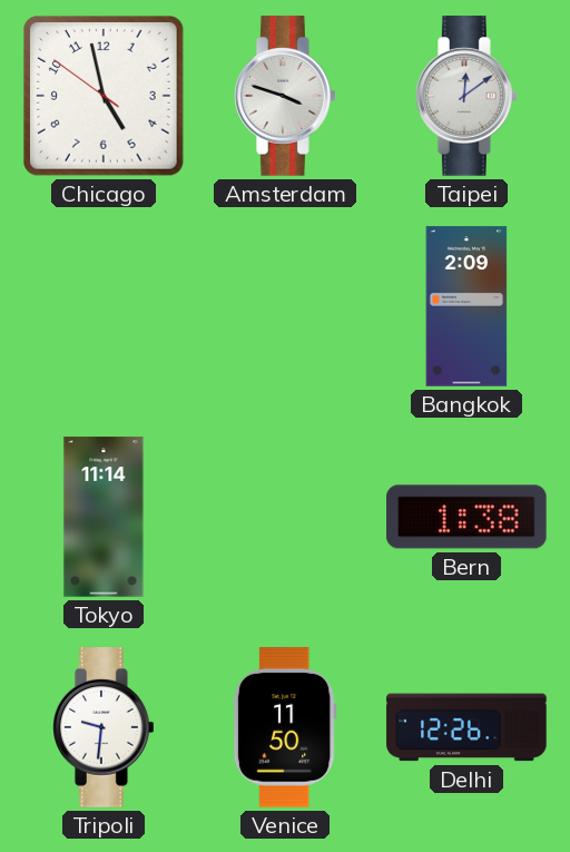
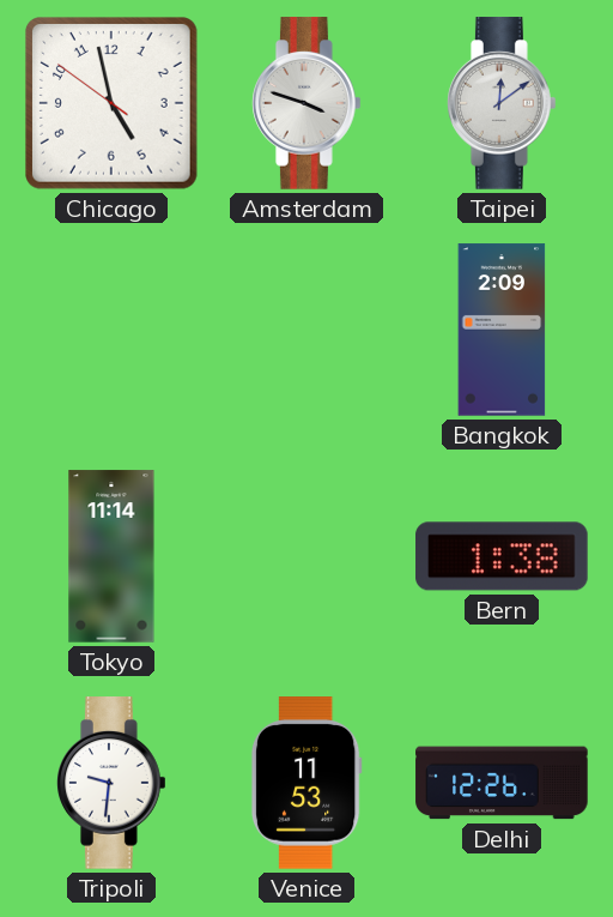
Venice: 11:50 -> 11:53 (306, 783)
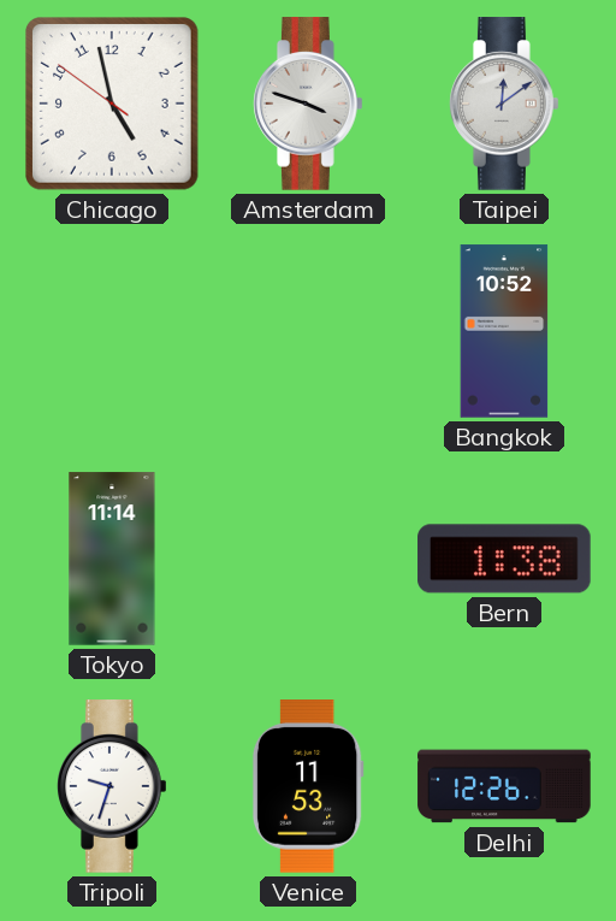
Bangkok: 2:09 -> 10:52 (504, 331)
Tripoli: 9:31 -> 9:33 (113, 786)
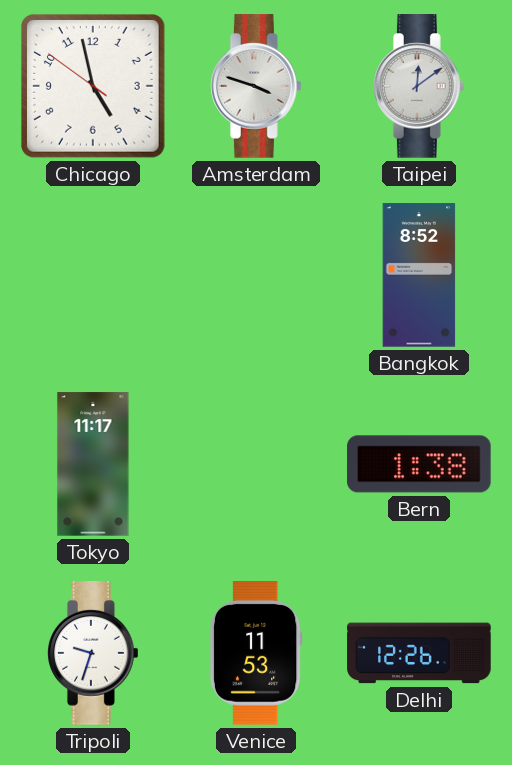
Bangkok: 10:52 -> 8:52 (419, 275)
Tokyo: 11:14 -> 11:17 (93, 464)
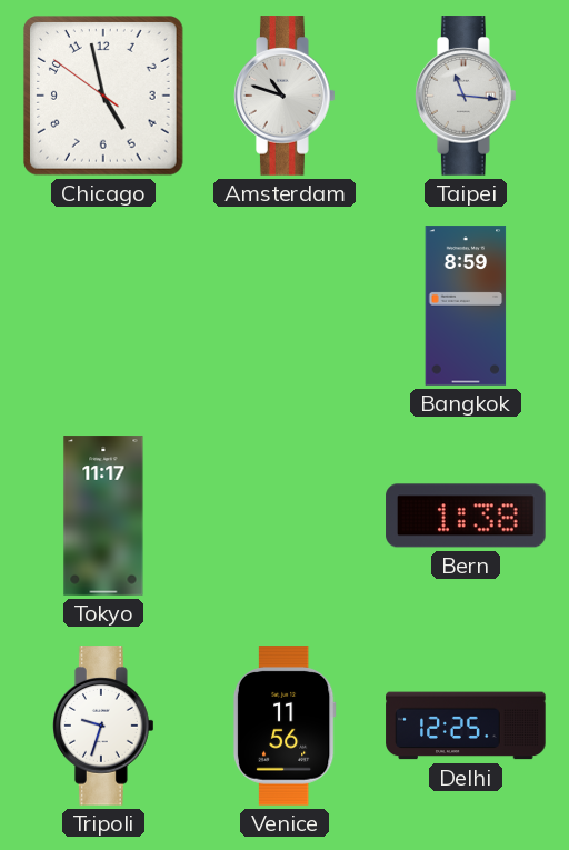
Amsterdam: 3:48 -> 10:48 (286, 96)
Taipei: 12:09 -> 11:16 (467, 96)
Bangkok: 8:52 -> 8:59 (466, 306)
Venice: 11:53 -> 11:56 (284, 726)
Delhi: 12:26 -> 12:25 (466, 726)
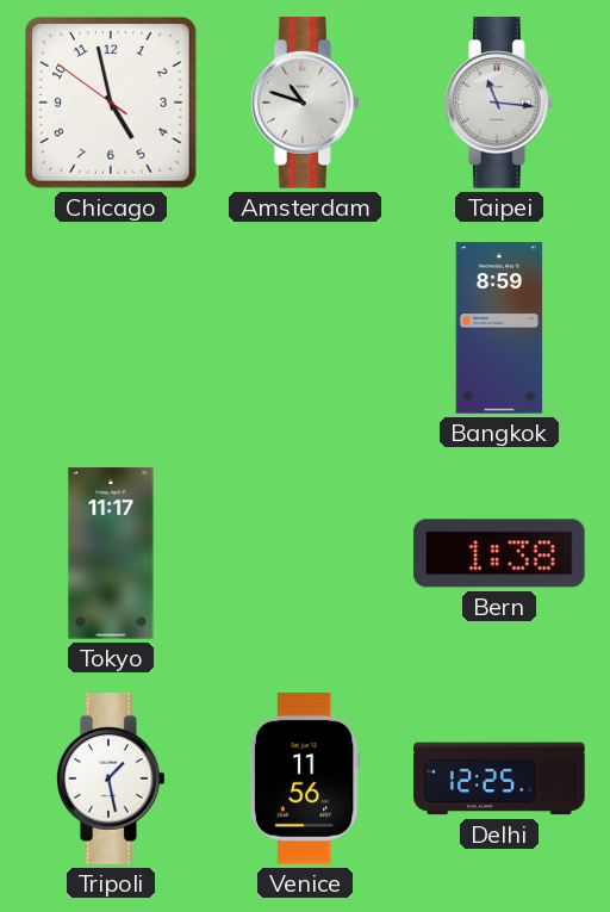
Tripoli: 9:33 -> 1:28 (112, 778)
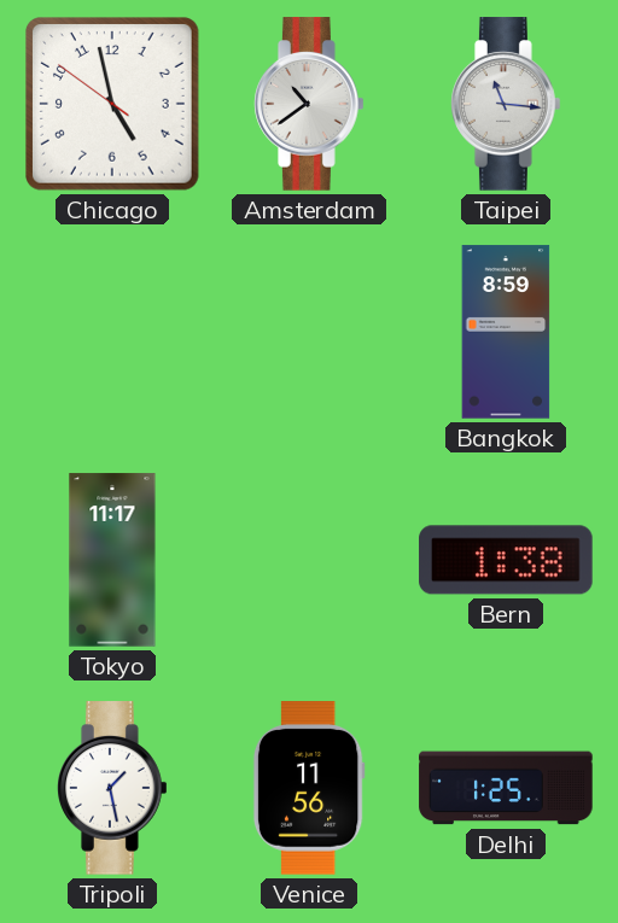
Amsterdam: 10:48 -> 10:39 (310, 104)
Delhi: 12:25 -> 1:25 (506, 788)
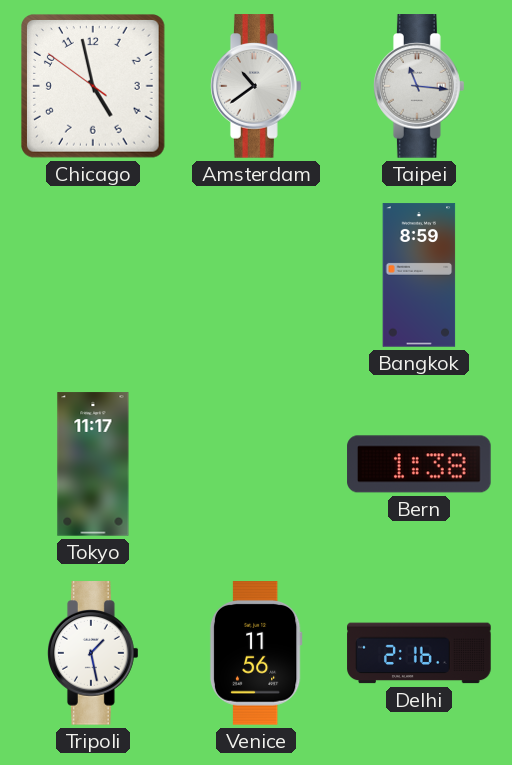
Delhi: 1:25 -> 2:16 (419, 653)
